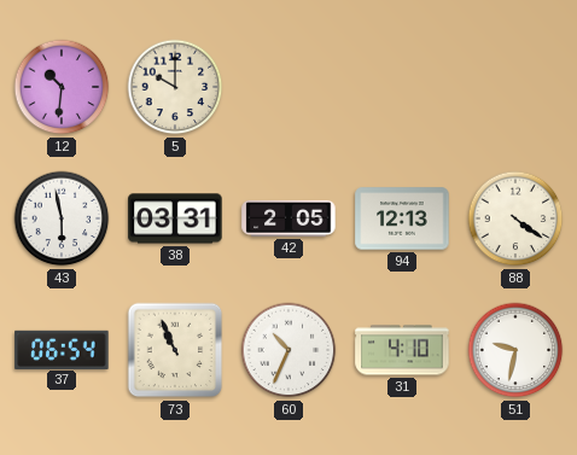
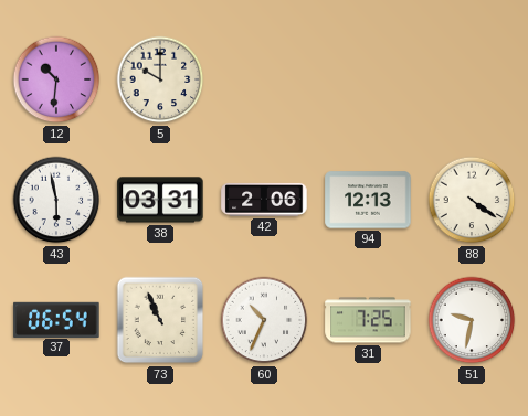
42: 2:05 -> 2:06 (264, 200)
31: 4:10 -> 7:25 (368, 320)
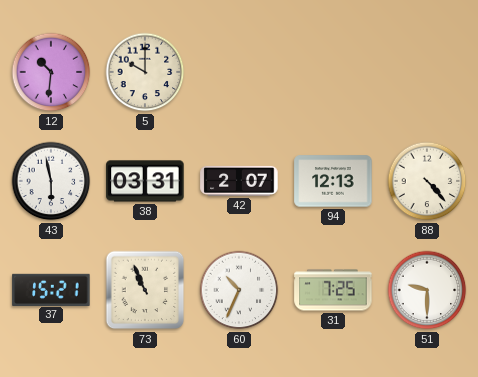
42: 2:06 -> 2:07 (239, 181)
88: 4:21 -> 4:23 (427, 181)
37: 06:54 -> 15:21 (51, 289)
51: 9:32 -> 9:30 (427, 290)
